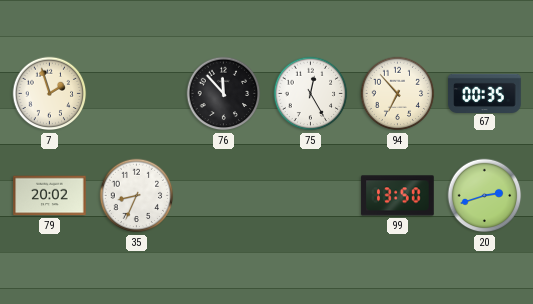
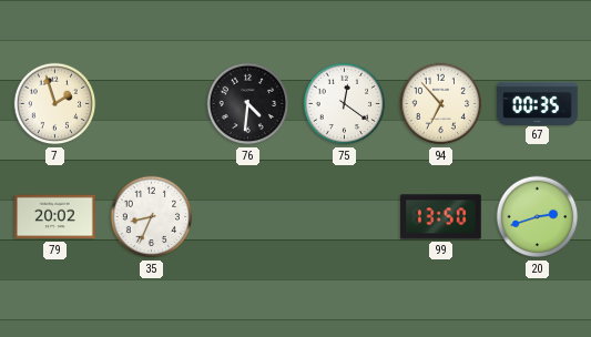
76: 11:53 -> 4:31 (248, 104)
75: 12:25 -> 12:21 (345, 104)
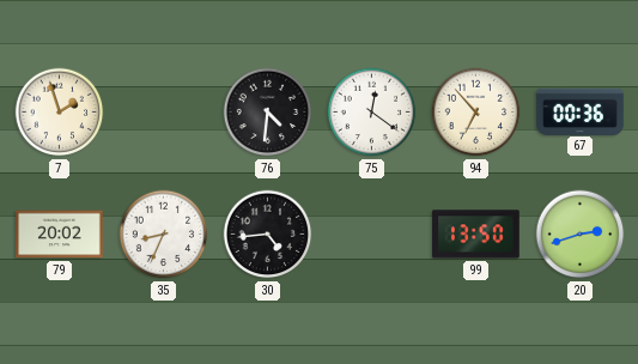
67: 00:35 -> 00:36 (581, 111)
30: none -> 4:44 (268, 235)
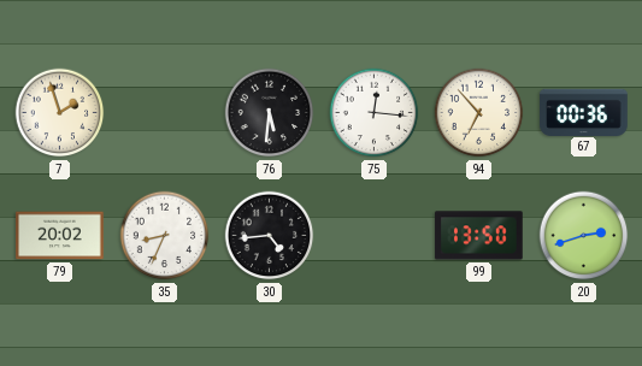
76: 4:31 -> 5:31 (270, 113)
75: 12:21 -> 12:16 (375, 113)
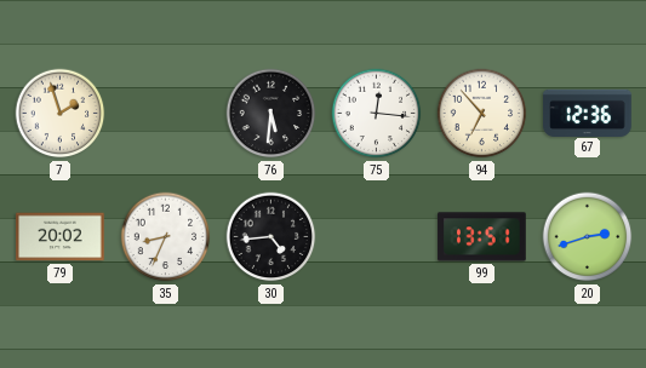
67: 00:36 -> 12:36 (588, 113)
99: 13:50 -> 13:51 (482, 237)
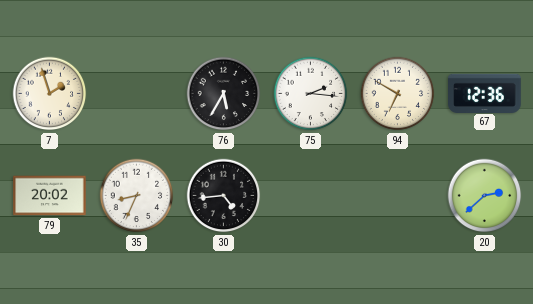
76: 5:31 -> 5:35 (224, 94)
75: 12:16 -> 2:16 (311, 94)
94: 6:53 -> 6:50 (398, 94)
99: 13:51 -> none (482, 237)
20: 2:42 -> 2:38 (485, 196)
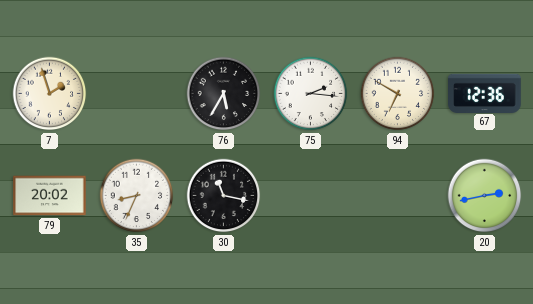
30: 4:44 -> 11:17 (224, 196)
20: 2:38 -> 2:43 (485, 196)
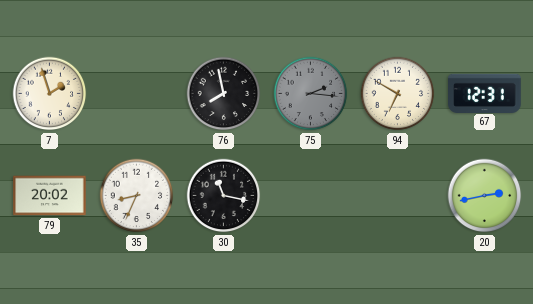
76: 5:35 -> 7:58 (224, 94)
75 dial: white -> grey (311, 94)
67: 12:36 -> 12:31 (485, 93)
